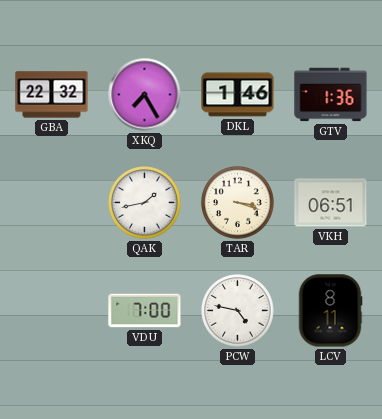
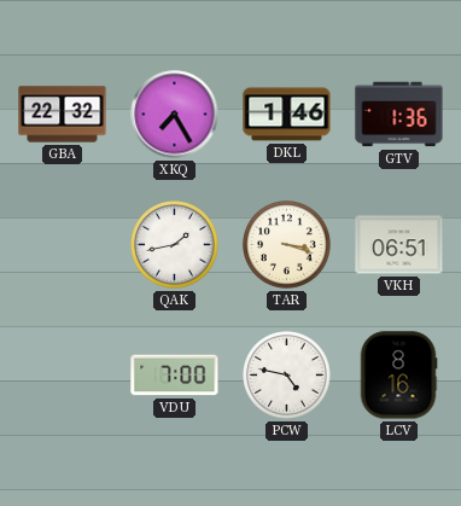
LCV: 8:11 -> 8:16 (398, 376)
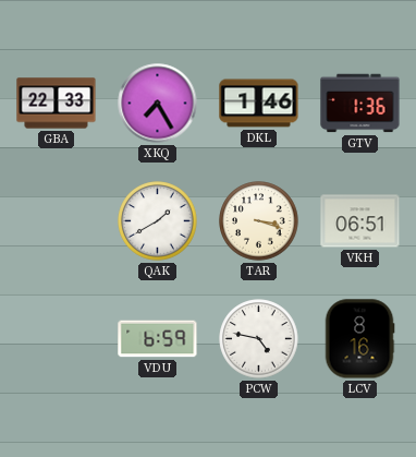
GBA: 22:32 -> 22:33 (57, 104)
QAK: 1:43 -> 1:40 (158, 221)
VDU: 7:00 -> 6:59 (158, 339)
